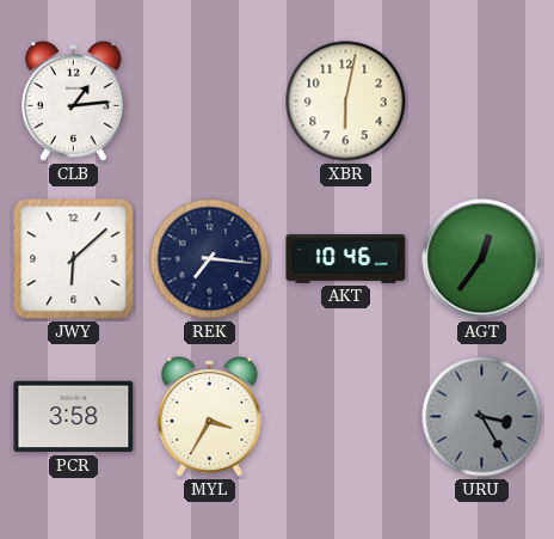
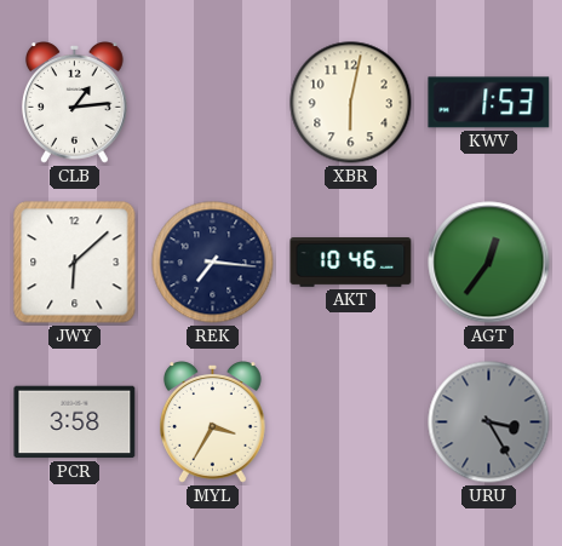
KWV: none -> 1:53 (489, 103)
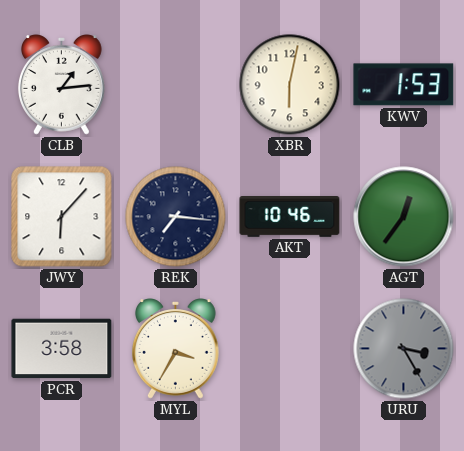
JWY: 6:08 -> 6:07 (62, 217)
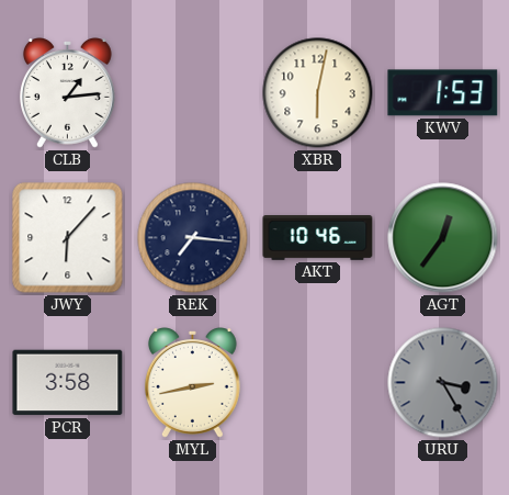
MYL: 3:35 -> 2:43 (192, 383)
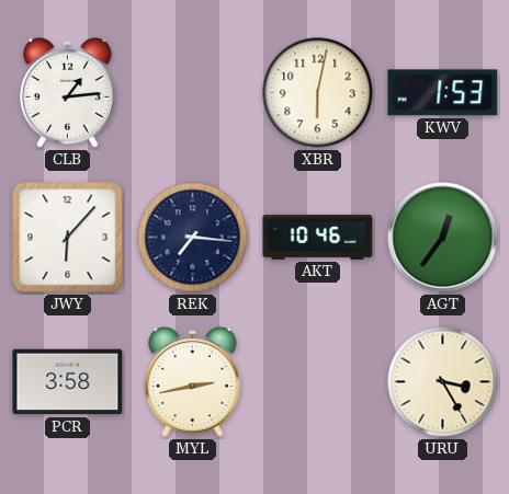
URU dial: grey -> cream (443, 382)
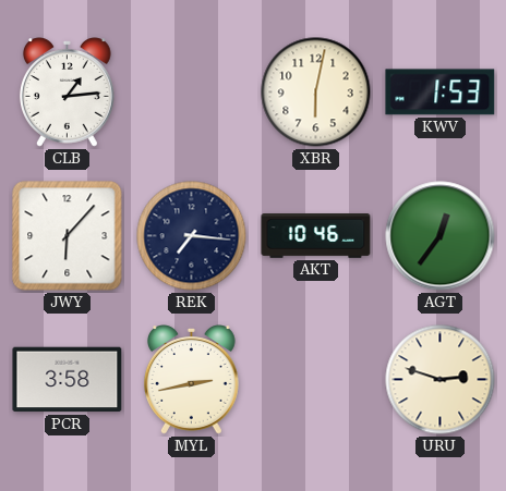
URU: 3:25 -> 2:48 (441, 380)
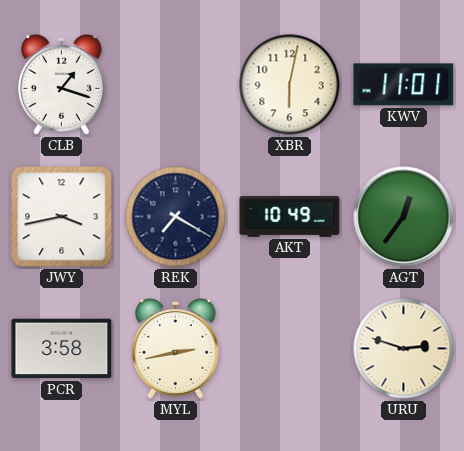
CLB: 1:14 -> 1:18 (61, 85)
KWV: 1:53 -> 11:01 (404, 85)
JWY: 6:07 -> 3:43 (62, 217)
REK: 7:16 -> 7:20 (176, 217)
AKT: 10:46 -> 10:49 (290, 217)
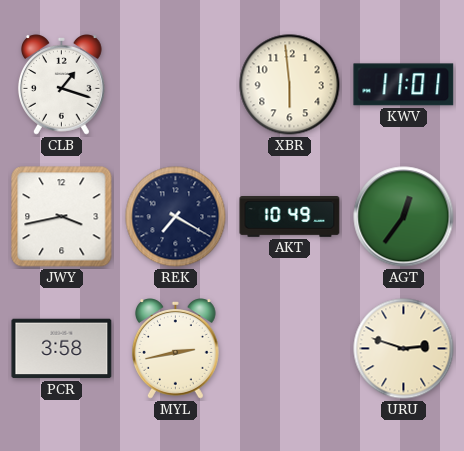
XBR: 6:02 -> 5:59 (290, 85)
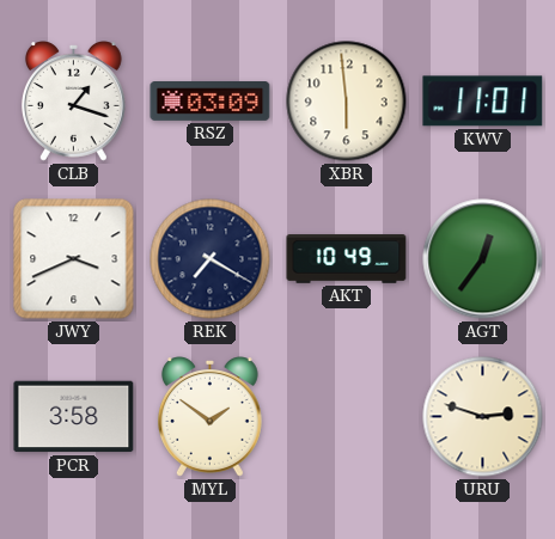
RSZ: none -> 03:09 (211, 102)
JWY: 3:43 -> 3:41 (74, 259)
MYL: 2:43 -> 1:51 (209, 417)
